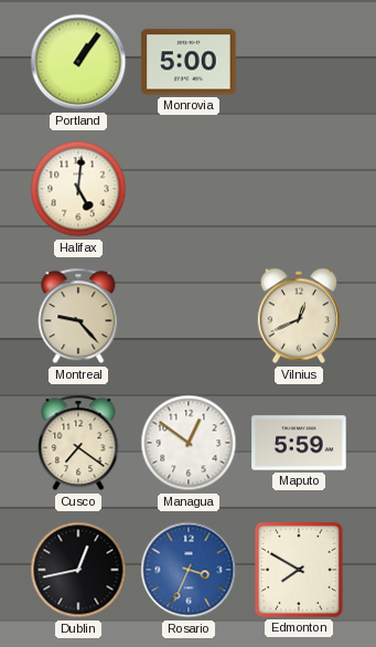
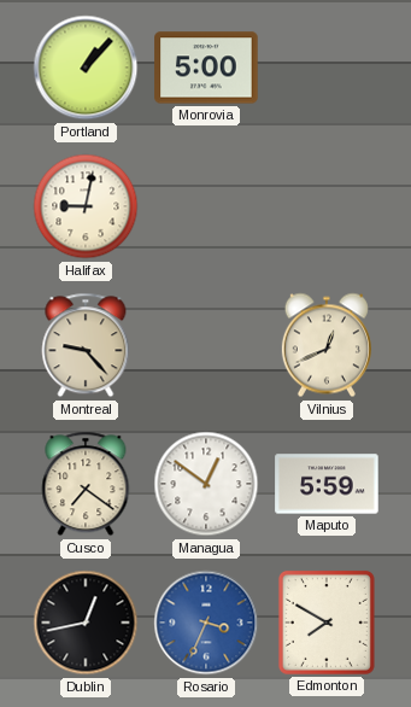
Portland: 1:06 -> 1:07 (86, 68)
Halifax: 5:01 -> 9:02 (86, 206)
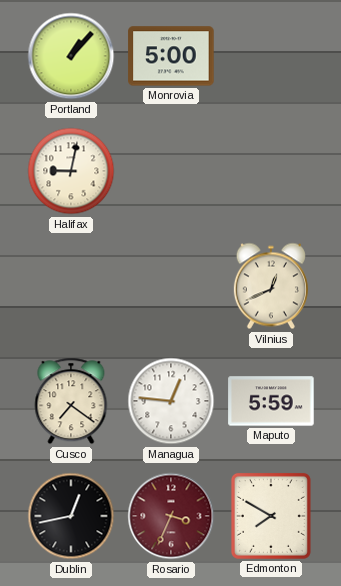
Montreal: 9:23 -> none (86, 345)
Managua: 12:51 -> 12:46 (171, 401)
Rosario dial: blue -> burgundy (171, 516)
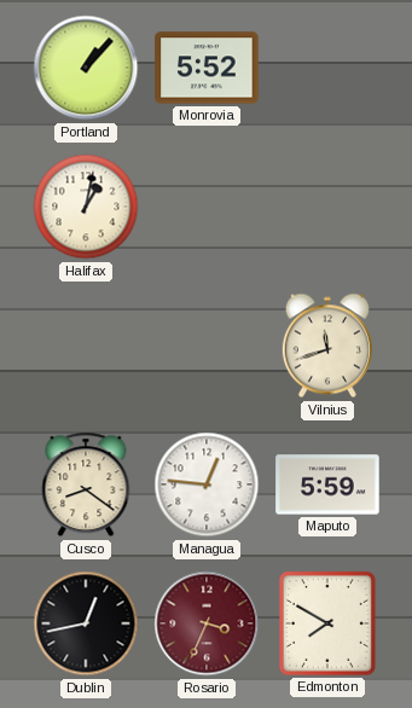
Monrovia: 5:00 -> 5:52 (207, 68)
Halifax: 9:02 -> 1:02 (86, 207)
Vilnius: 12:41 -> 11:42 (327, 346)
Cusco: 7:21 -> 8:21 (86, 484)
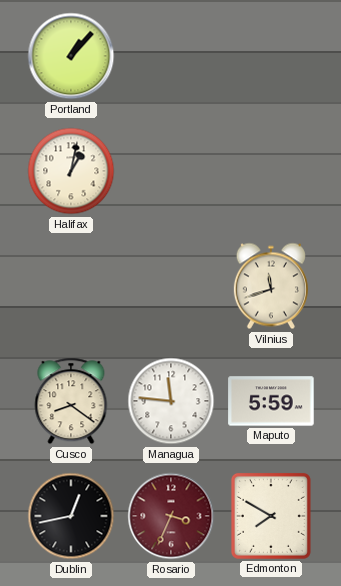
Monrovia: 5:52 -> none (207, 68)
Managua: 12:46 -> 11:46 (171, 401)
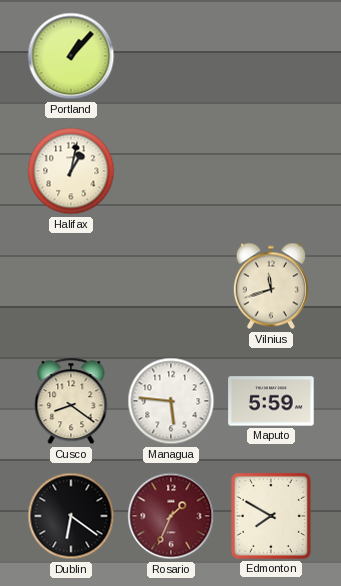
Managua: 11:46 -> 5:46 (171, 401)
Dublin: 12:43 -> 6:21 (71, 516)
Rosario: 3:34 -> 1:34 (171, 516)
